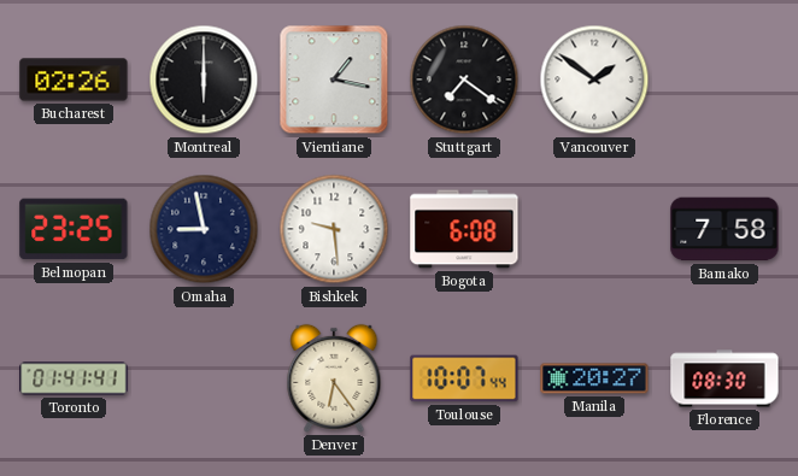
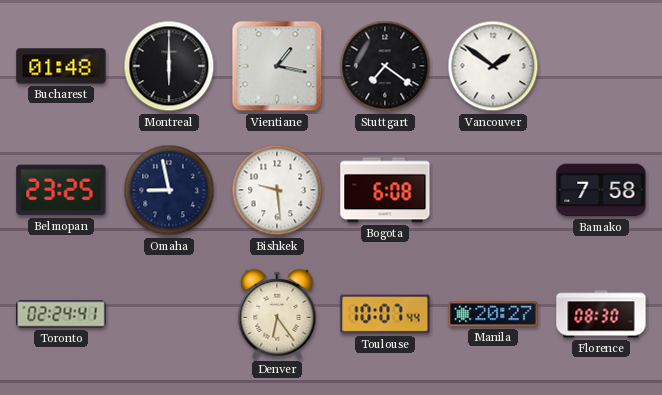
Bucharest: 02:26 -> 01:48 (61, 66)
Toronto: 01:41 -> 02:24 (61, 314)
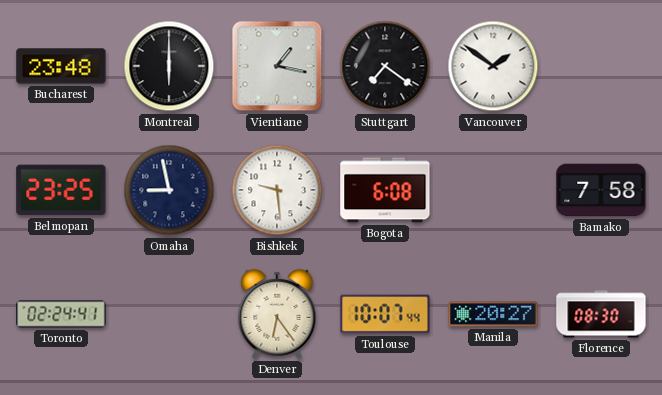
Bucharest: 01:48 -> 23:48 (61, 66)
